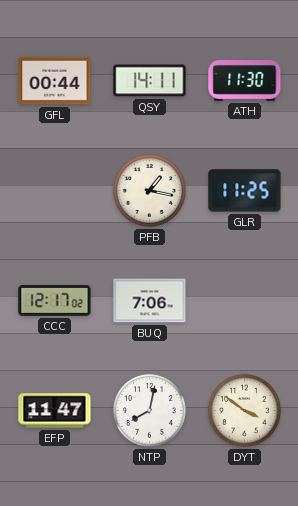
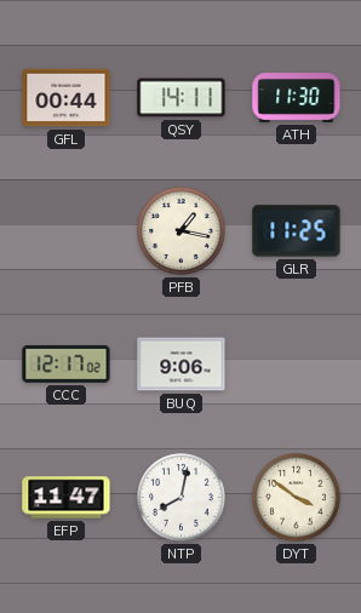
BUQ: 7:06 -> 9:06 (182, 365)
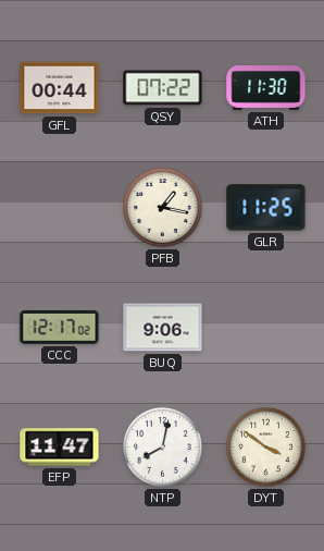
QSY: 14:11 -> 07:22 (163, 88)
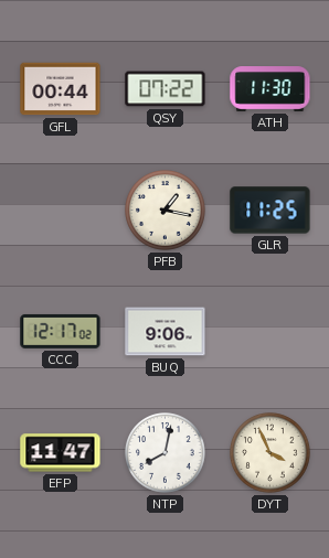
DYT: 3:51 -> 3:56 (270, 453)
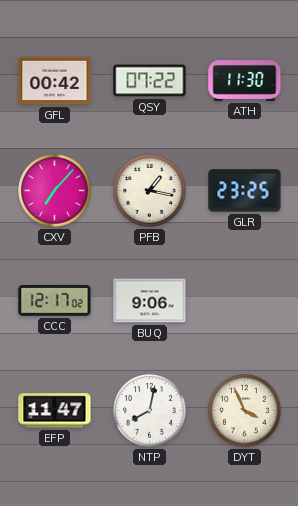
GFL: 00:44 -> 00:42 (55, 81)
CXV: none -> 7:07 (55, 191)
GLR: 11:25 -> 23:25 (245, 191)
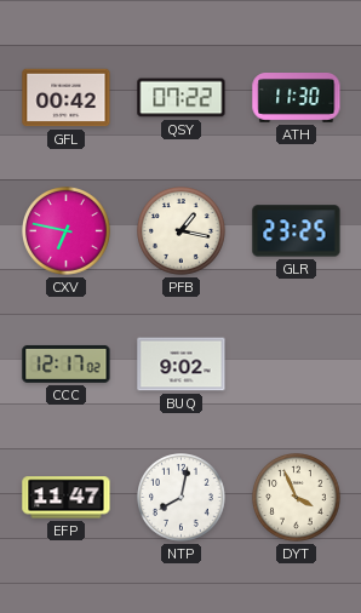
CXV: 7:07 -> 6:47 (67, 231)
BUQ: 9:06 -> 9:02 (182, 365)
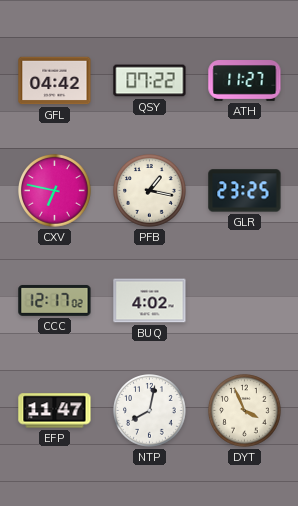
GFL: 00:42 -> 04:42 (55, 81)
ATH: 11:30 -> 11:27 (245, 81)
BUQ: 9:02 -> 4:02 (150, 301)
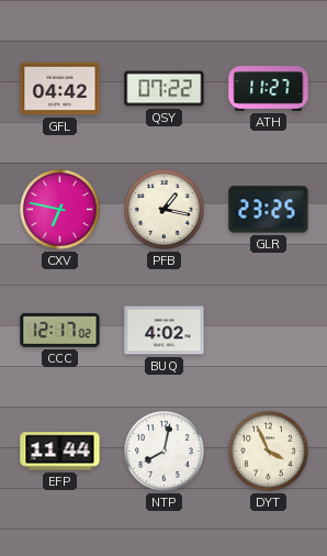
EFP: 11:47 -> 11:44 (60, 452)
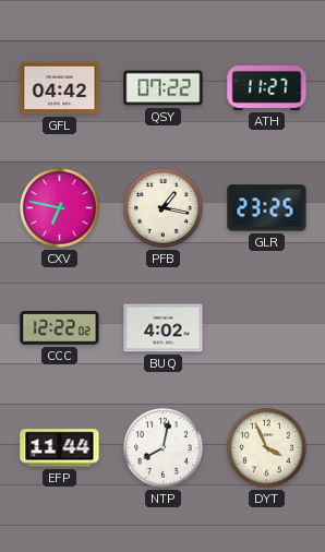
CCC: 12:17 -> 12:22 (60, 327)
